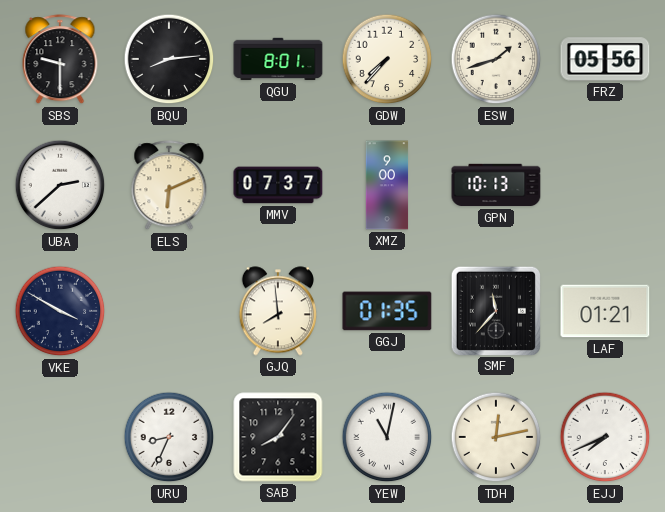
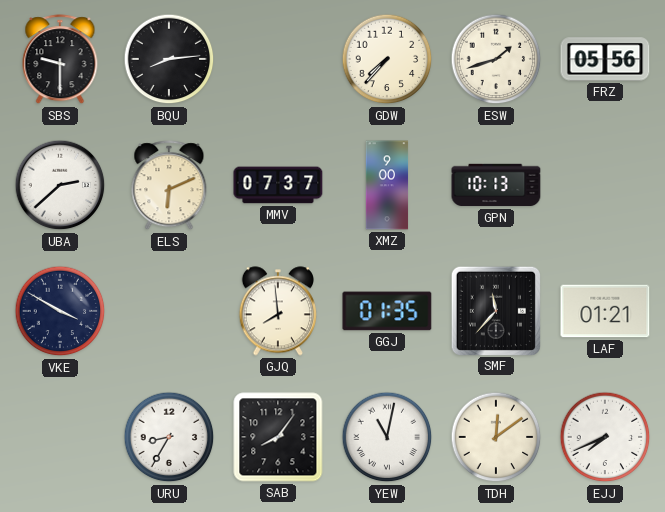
QGU: 8:01 -> none (278, 59)
URU: 8:34 -> 8:35 (169, 437)
TDH: 12:13 -> 12:09 (496, 437)
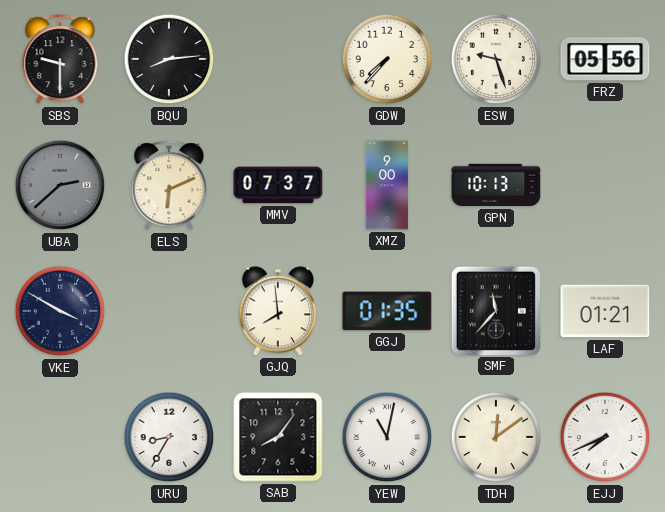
ESW: 1:42 -> 9:27 (496, 59)
UBA dial: white -> grey (60, 185)
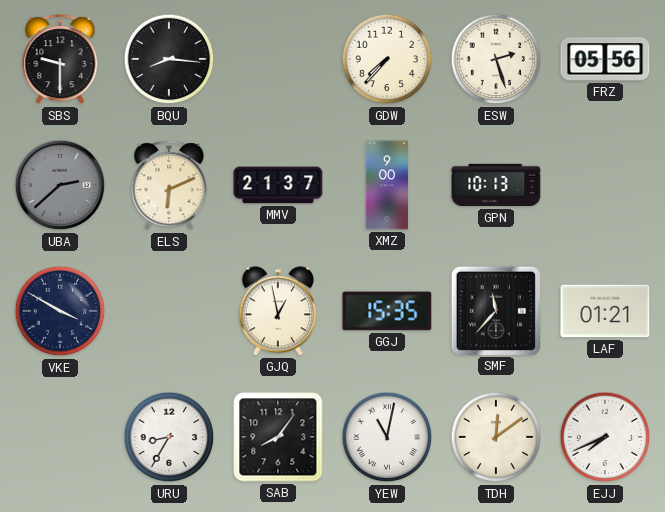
BQU: 8:14 -> 8:16 (169, 59)
ESW: 9:27 -> 2:27 (496, 59)
MMV: 07:37 -> 21:37 (278, 185)
GJQ: 7:59 -> 12:58 (278, 311)
GGJ: 01:35 -> 15:35 (387, 311)
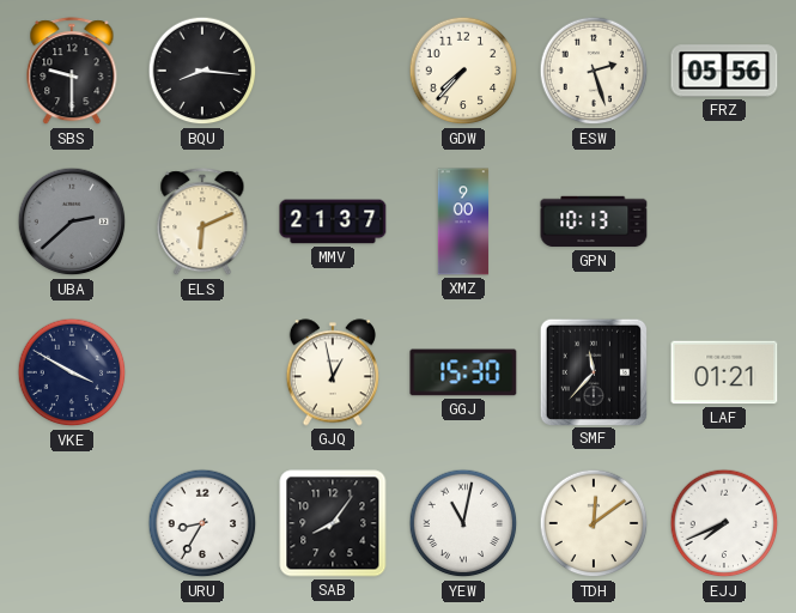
GGJ: 15:35 -> 15:30 (463, 372)
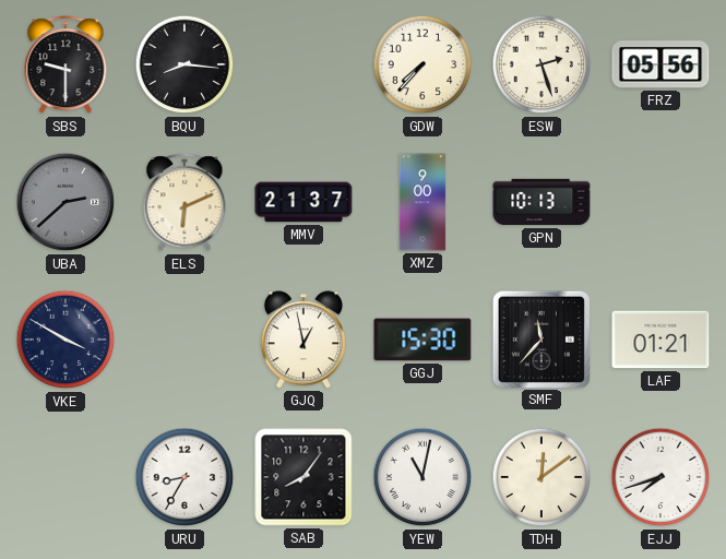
EJJ: 7:41 -> 7:42 (660, 477)
